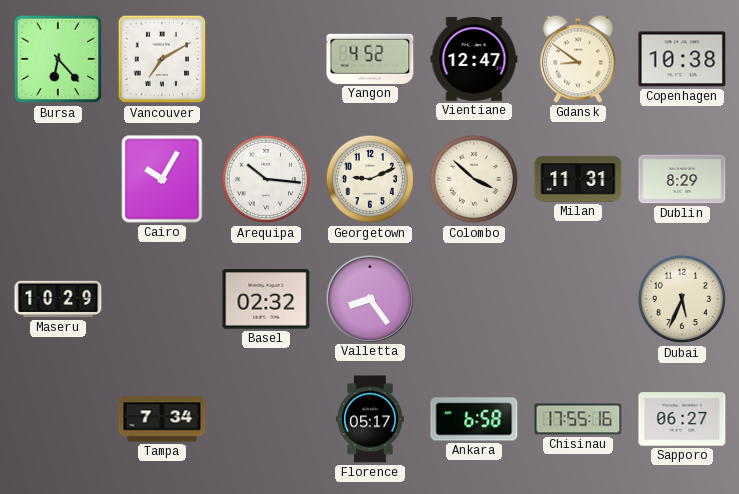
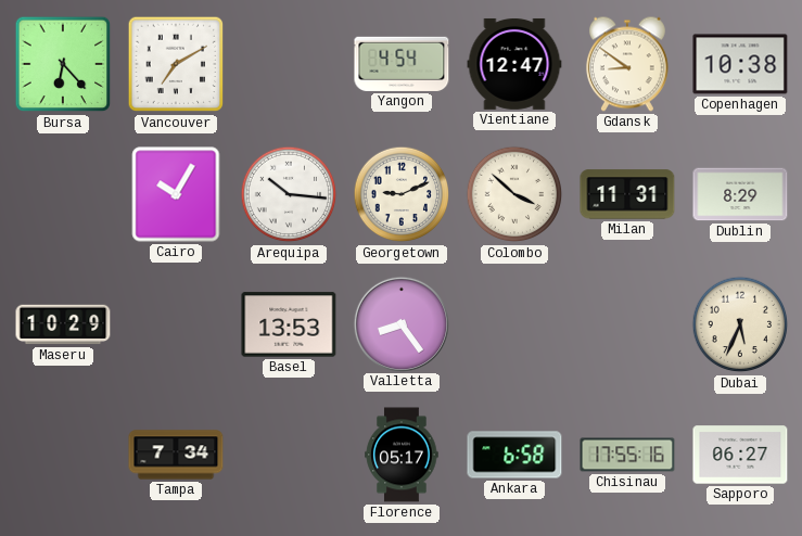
Yangon: 4:52 -> 4:54 (402, 64)
Basel: 02:32 -> 13:53 (289, 324)
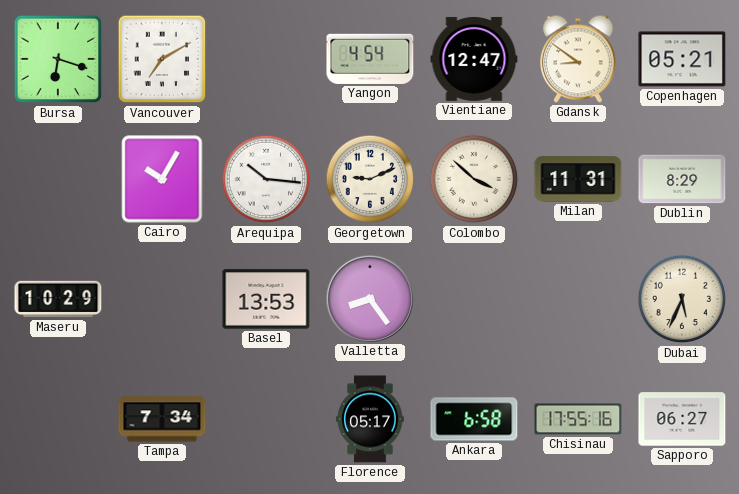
Bursa: 6:23 -> 6:18 (58, 59)
Copenhagen: 10:38 -> 05:21 (682, 59)
